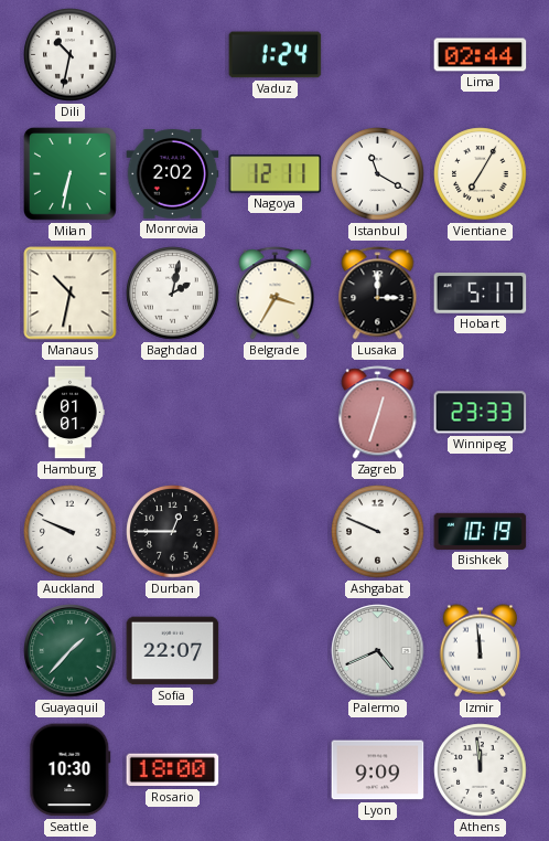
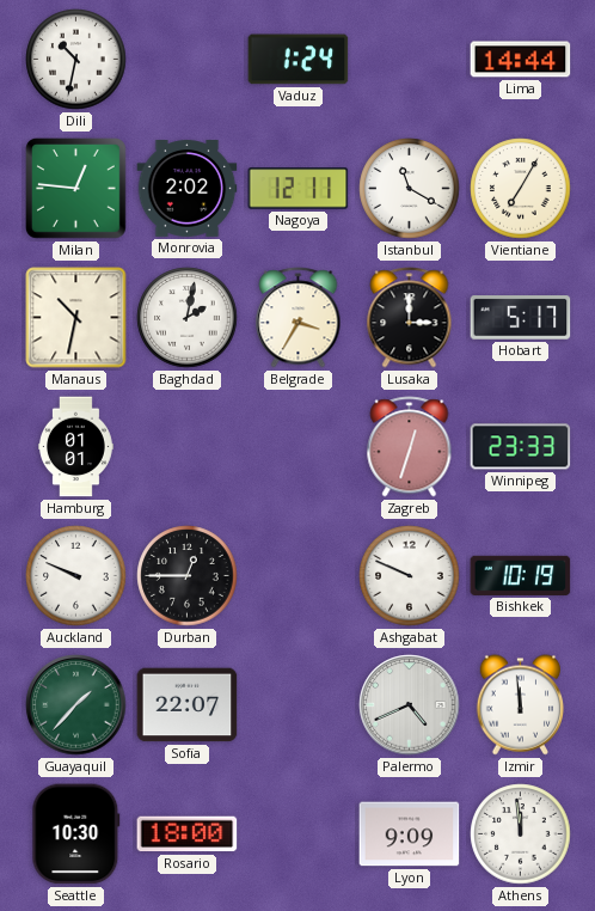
Lima: 02:44 -> 14:44 (521, 60)
Milan: 6:32 -> 12:46 (76, 189)
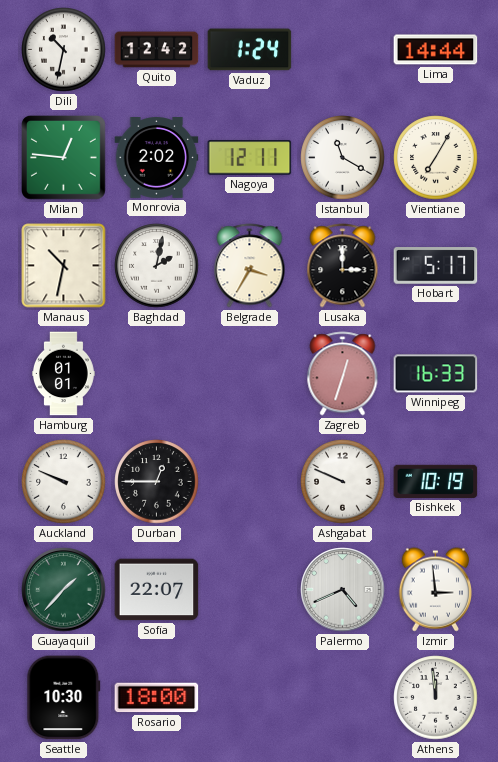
Quito: none -> 12:42 (157, 50)
Winnipeg: 23:33 -> 16:33 (436, 374)
Izmir: 11:59 -> 2:59 (435, 590)
Lyon: 9:09 -> none (410, 834)
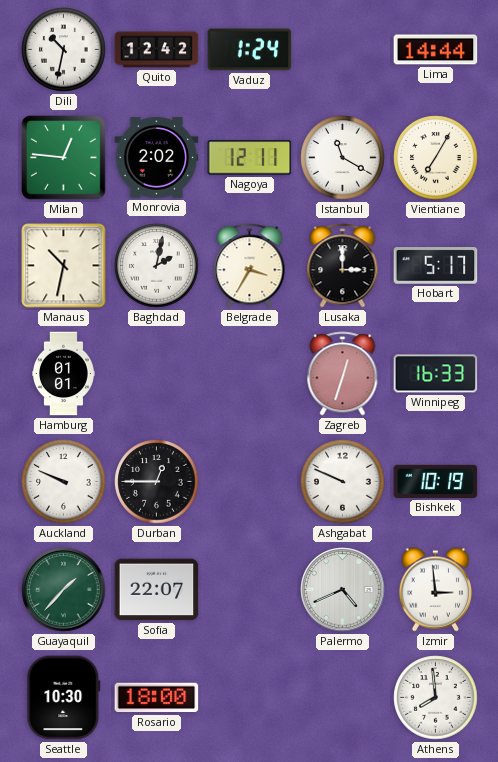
Athens: 11:59 -> 7:59 (436, 698)
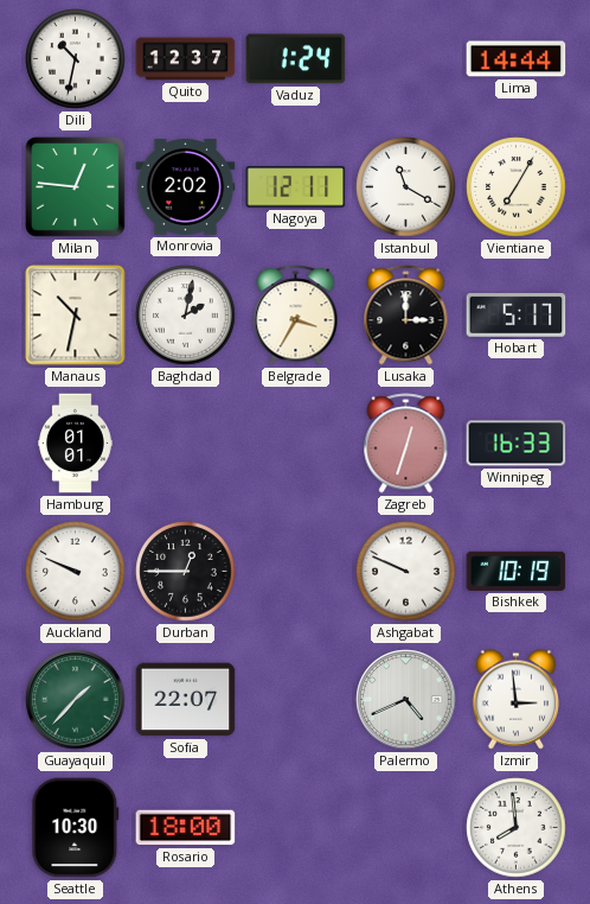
Quito: 12:42 -> 12:37 (186, 59)
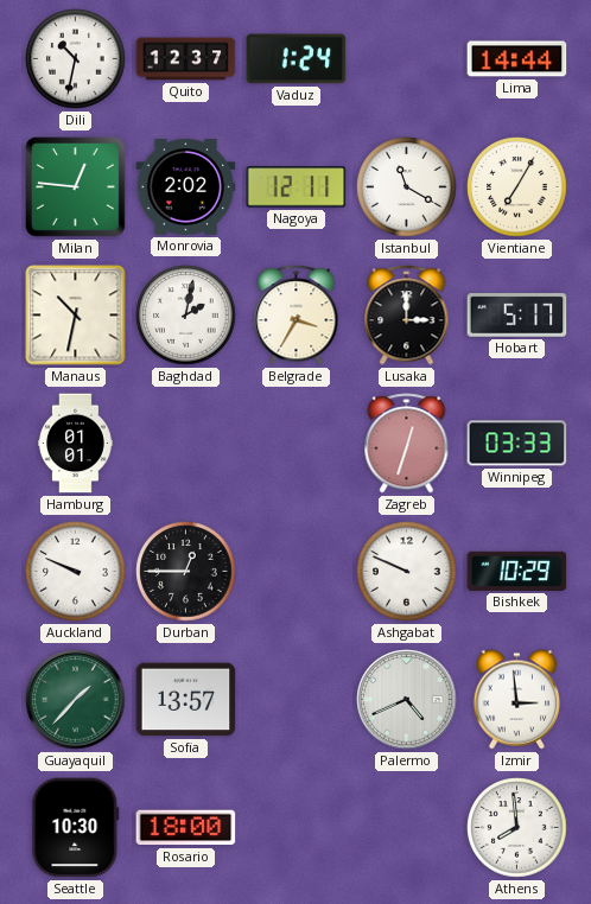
Winnipeg: 16:33 -> 03:33 (517, 444)
Bishkek: 10:19 -> 10:29 (517, 571)
Sofia: 22:07 -> 13:57 (186, 700)
